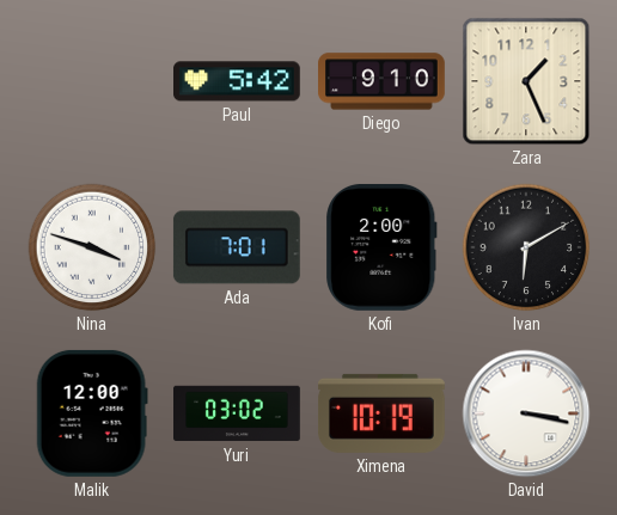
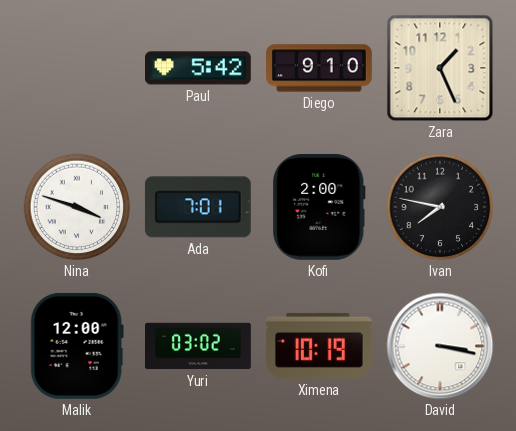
Ivan: 6:10 -> 7:47 (440, 207)
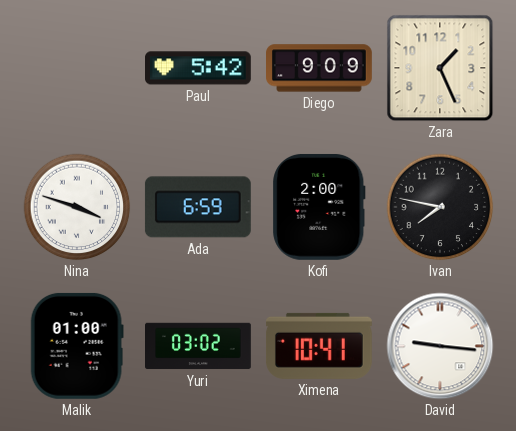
Diego: 9:10 -> 9:09 (320, 68)
Ada: 7:01 -> 6:59 (198, 207)
Malik: 12:00 -> 01:00 (77, 346)
Ximena: 10:19 -> 10:41 (320, 346)
David: 3:17 -> 9:16 (440, 346)
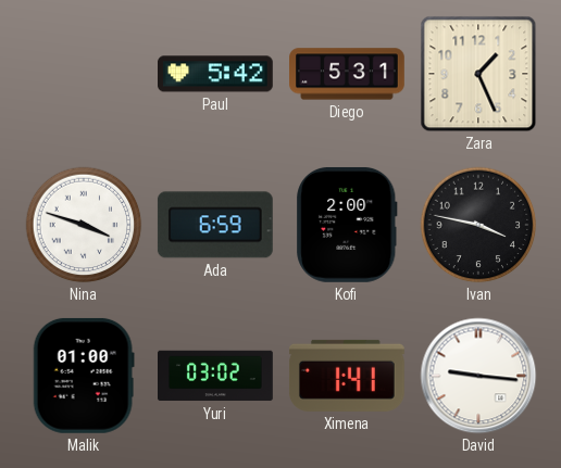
Diego: 9:09 -> 5:31 (348, 74)
Ivan: 7:47 -> 3:47 (478, 225)
Ximena: 10:41 -> 1:41 (348, 376)
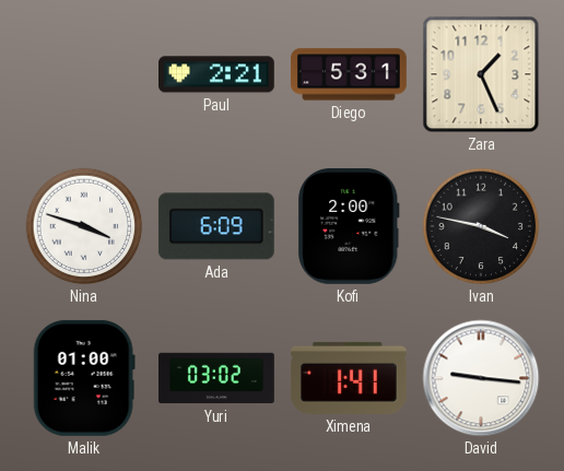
Paul: 5:42 -> 2:21 (218, 74)
Ada: 6:59 -> 6:09 (216, 226)
